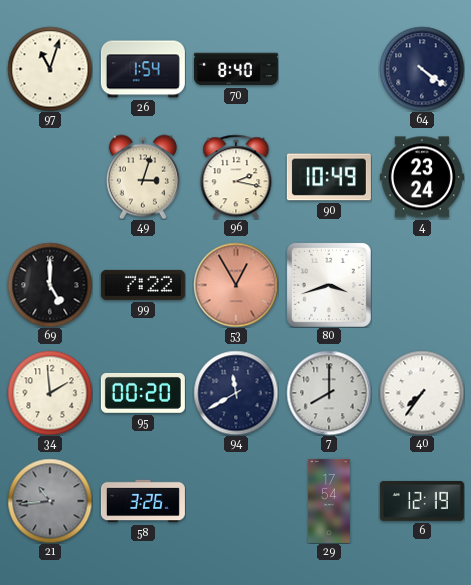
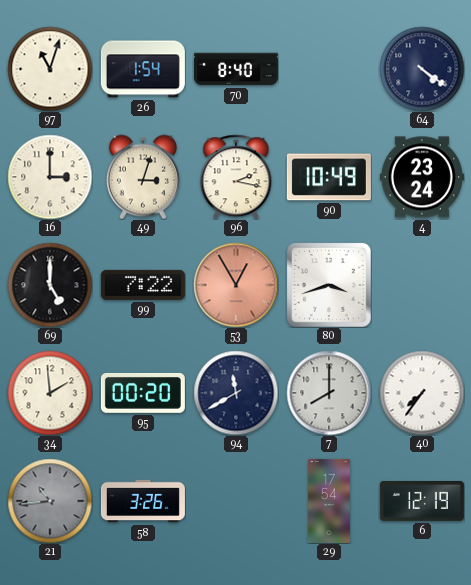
16: none -> 3:00 (50, 177)
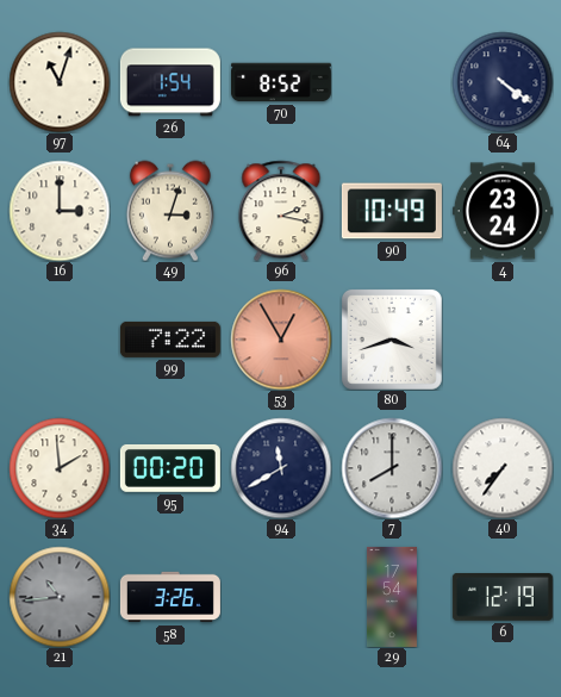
70: 8:40 -> 8:52 (281, 82)
69: 5:00 -> none (50, 285)
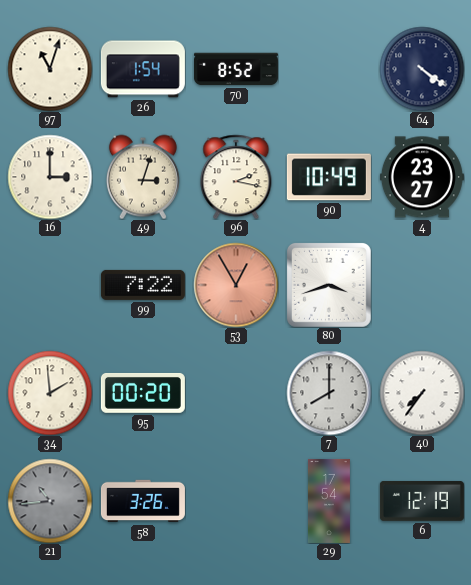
4: 23:24 -> 23:27 (422, 177)
94: 11:40 -> none (281, 468)
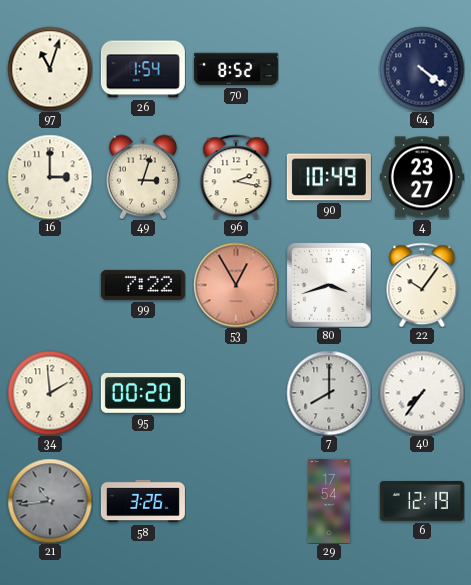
22: none -> 10:06 (422, 285)
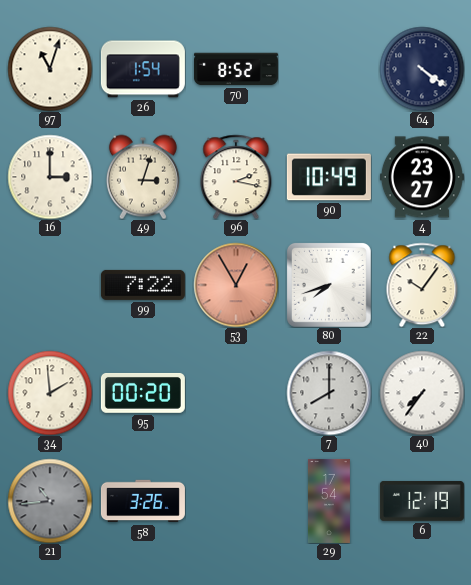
80: 3:42 -> 7:42 (329, 285)
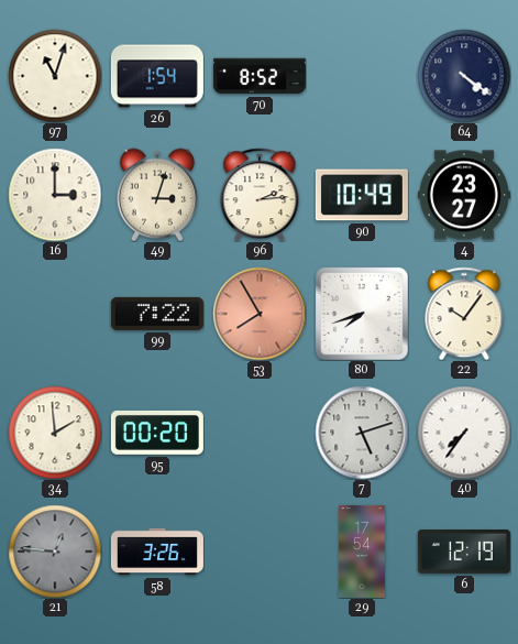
96: 2:17 -> 2:14 (260, 195)
53: 12:55 -> 7:55 (260, 314)
7: 8:00 -> 5:12 (362, 433)
21: 10:44 -> 12:46 (55, 552)
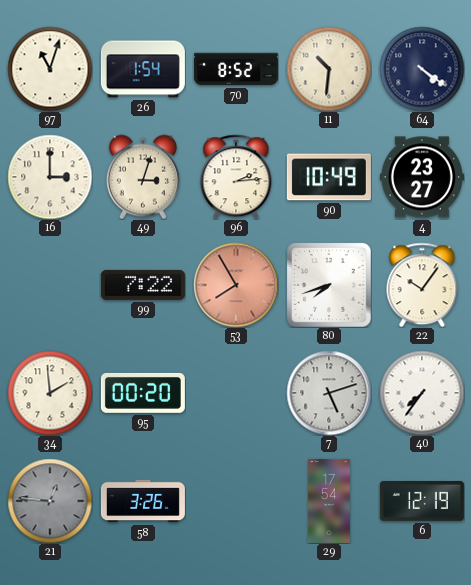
11: none -> 10:31 (329, 69)
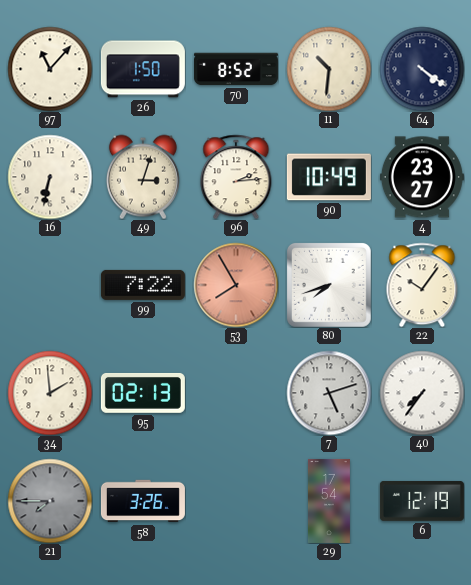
97: 11:03 -> 11:07 (50, 69)
26: 1:54 -> 1:50 (143, 69)
16: 3:00 -> 6:32 (50, 177)
95: 00:20 -> 02:13 (143, 393)
21: 12:46 -> 7:45 (50, 501)
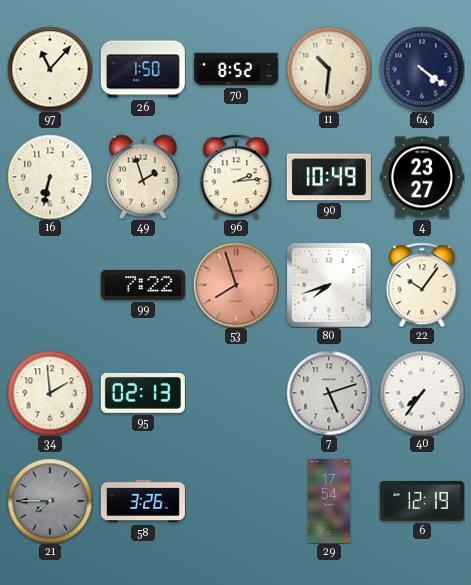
49: 3:03 -> 1:57 (143, 177)
53: 7:55 -> 7:57 (236, 285)
